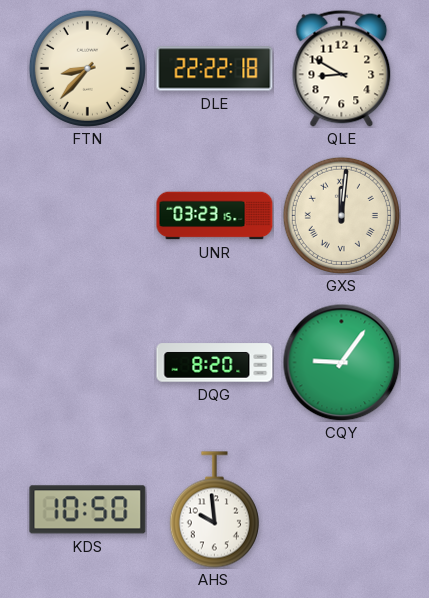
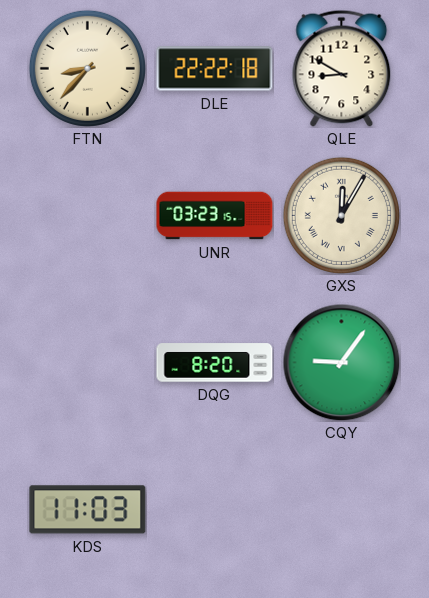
GXS: 12:01 -> 12:05 (341, 215)
KDS: 10:50 -> 11:03 (88, 510)
AHS: 9:59 -> none (214, 510)
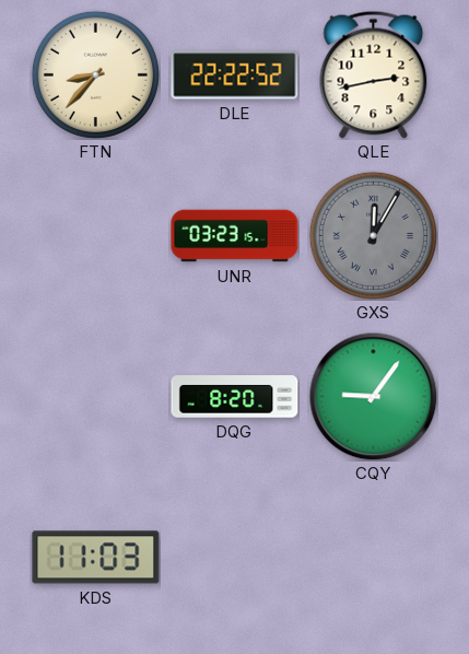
DLE: 22:22:18 -> 22:22:52 (235, 75)
QLE: 8:50 -> 2:43 (374, 74)
GXS dial: cream -> grey (373, 235)
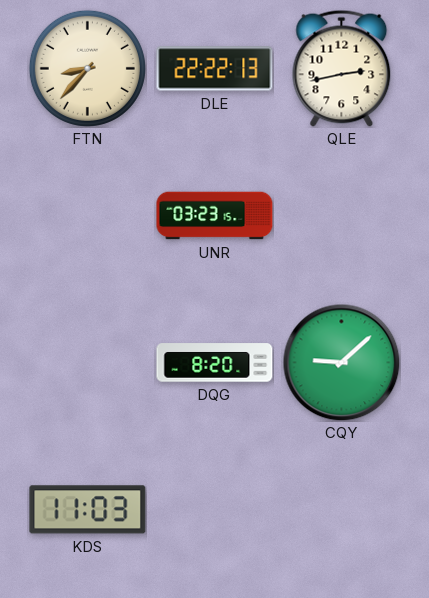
DLE: 22:22:52 -> 22:22:13 (215, 69)
GXS: 12:05 -> none (373, 235)
CQY: 9:06 -> 9:08 (341, 362)
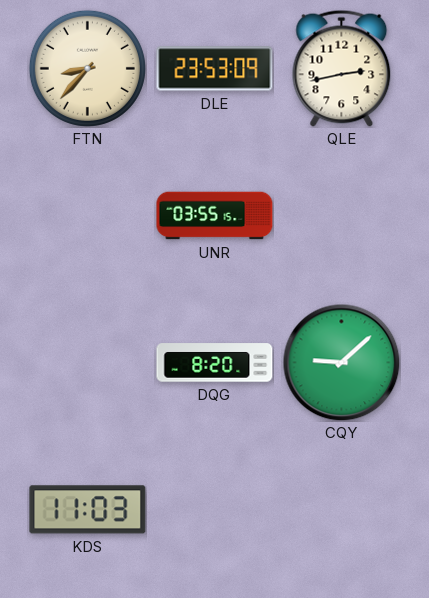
DLE: 22:22 -> 23:53 (215, 69)
UNR: 03:23 -> 03:55 (215, 216)
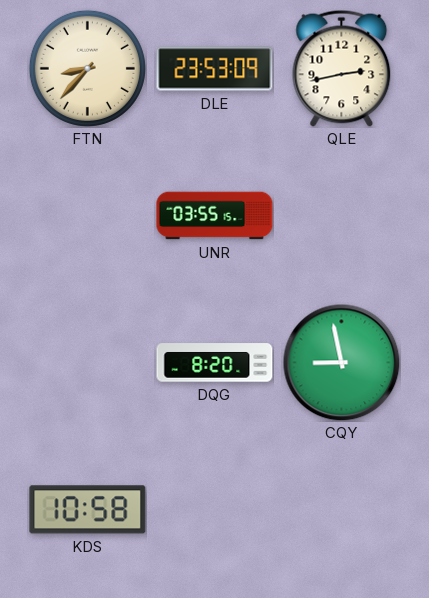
CQY: 9:08 -> 8:58 (341, 362)
KDS: 11:03 -> 10:58 (88, 510)
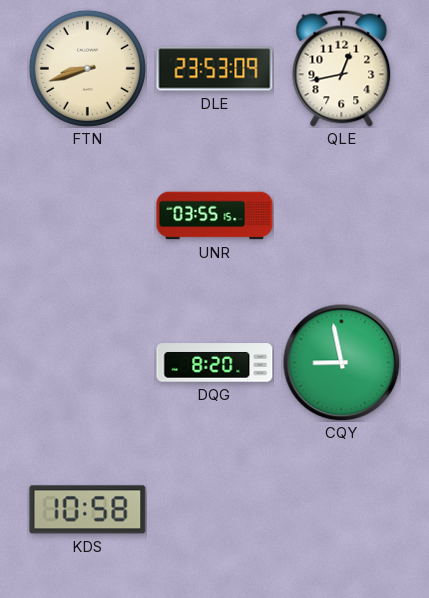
FTN: 8:37 -> 8:42 (87, 68)
QLE: 2:43 -> 12:43 (342, 68)
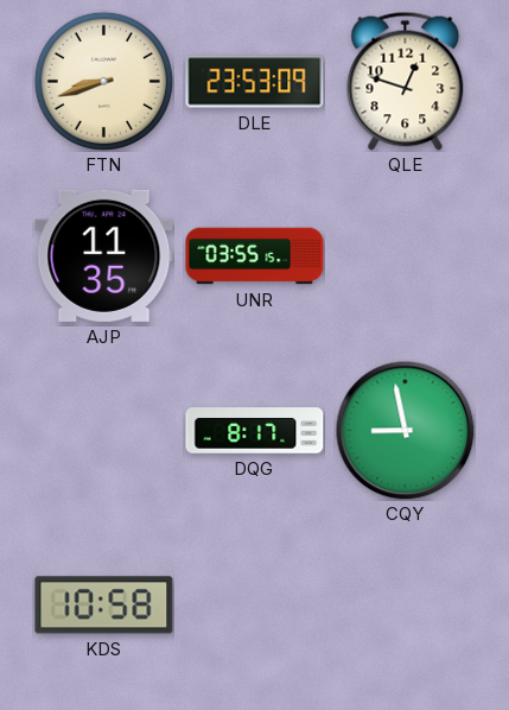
QLE: 12:43 -> 12:48 (406, 81)
AJP: none -> 11:35 (104, 255)
DQG: 8:20 -> 8:17 (255, 431)
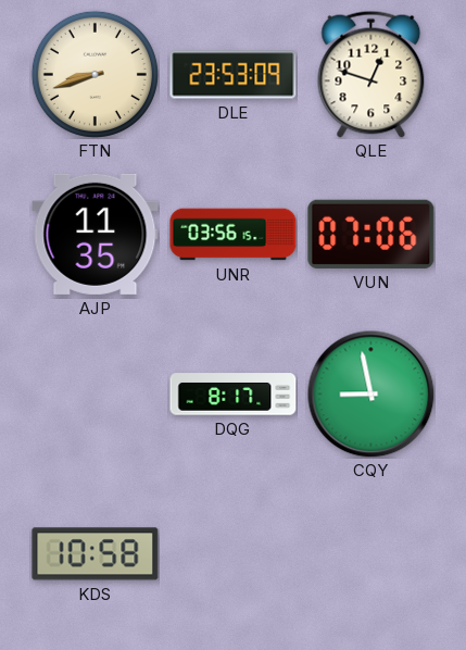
UNR: 03:55 -> 03:56 (234, 235)
VUN: none -> 07:06 (371, 234)
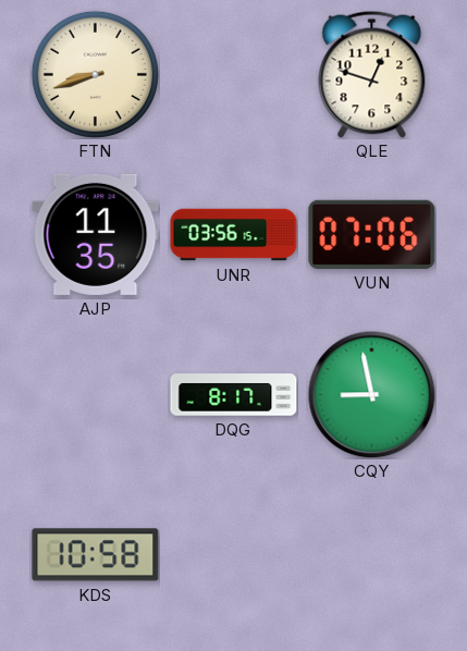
DLE: 23:53 -> none (234, 75)
